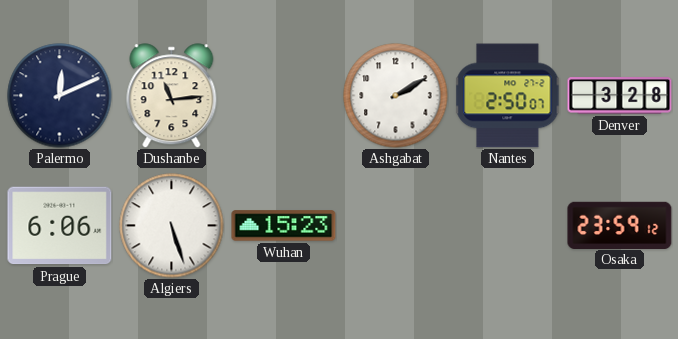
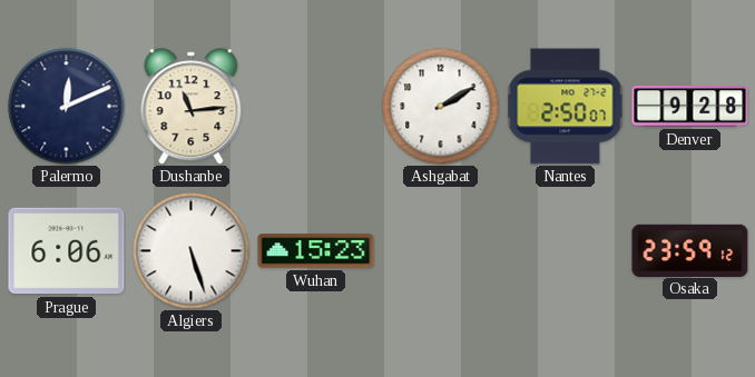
Denver: 3:28 -> 9:28 (690, 107)
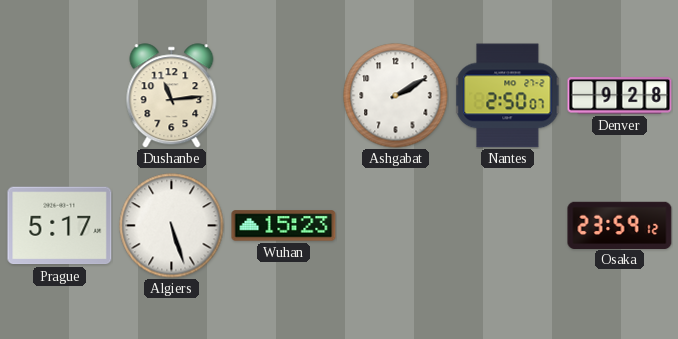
Palermo: 12:11 -> none (67, 107)
Prague: 6:06 -> 5:17 (60, 226)
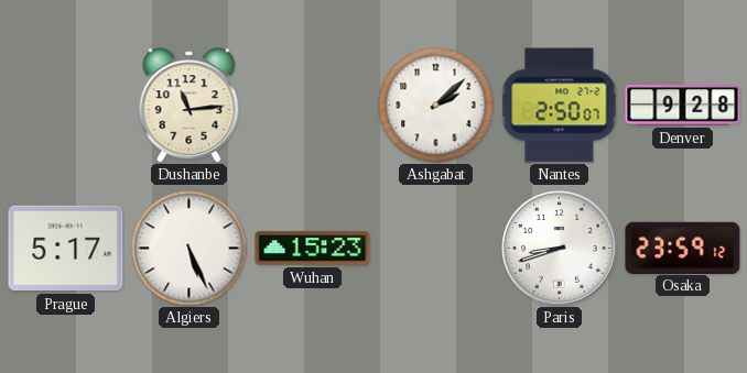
Ashgabat: 2:10 -> 2:08 (436, 106)
Algiers: 5:27 -> 5:26 (190, 249)
Paris: none -> 8:42 (560, 249)
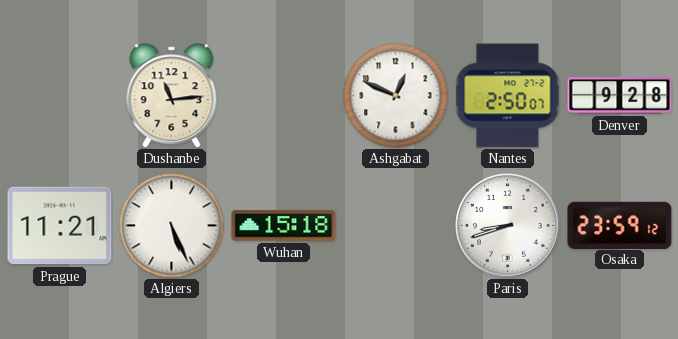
Ashgabat: 2:08 -> 12:49 (396, 96)
Prague: 5:17 -> 11:21 (60, 226)
Wuhan: 15:23 -> 15:18 (284, 226)
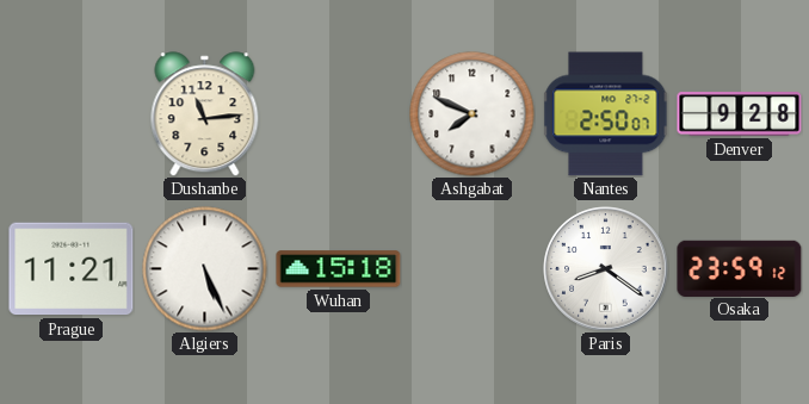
Ashgabat: 12:49 -> 7:49 (473, 114)
Paris: 8:42 -> 8:21 (606, 269)
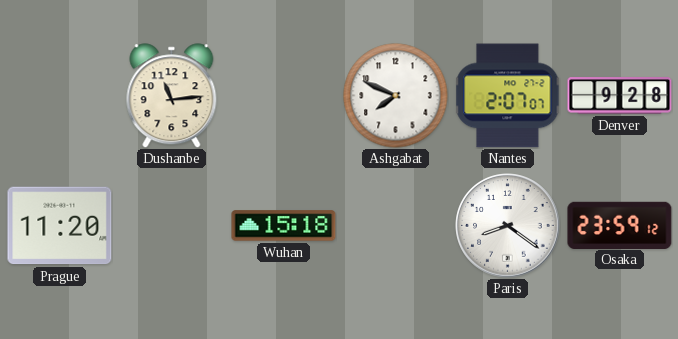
Nantes: 2:50 -> 2:07 (508, 96)
Prague: 11:21 -> 11:20 (60, 226)
Algiers: 5:26 -> none (205, 269)
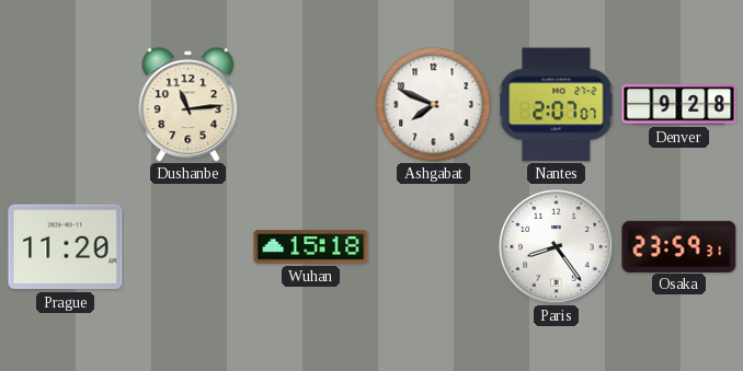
Paris: 8:21 -> 8:24 (557, 247)
Osaka: 23:59:12 -> 23:59:31 (679, 246)
